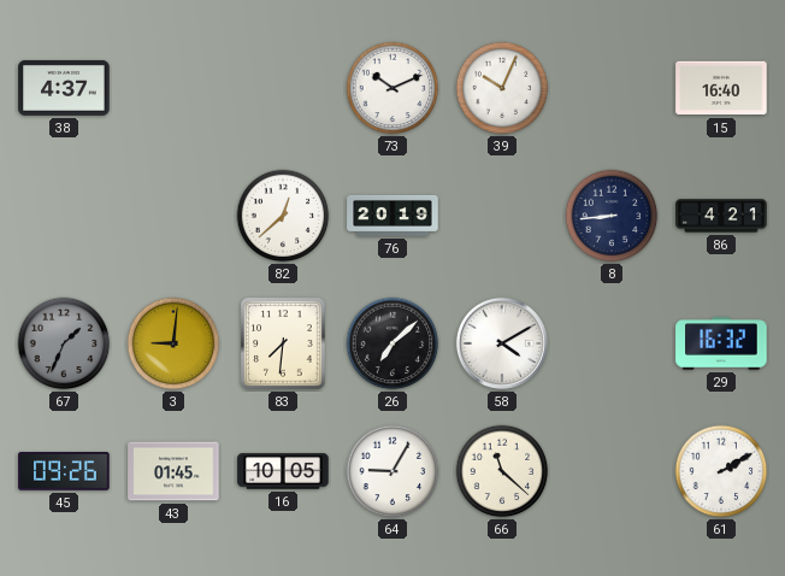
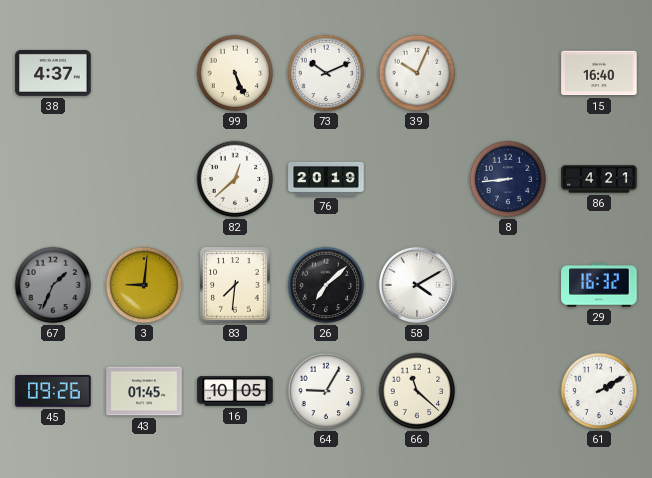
99: none -> 5:26 (235, 73)
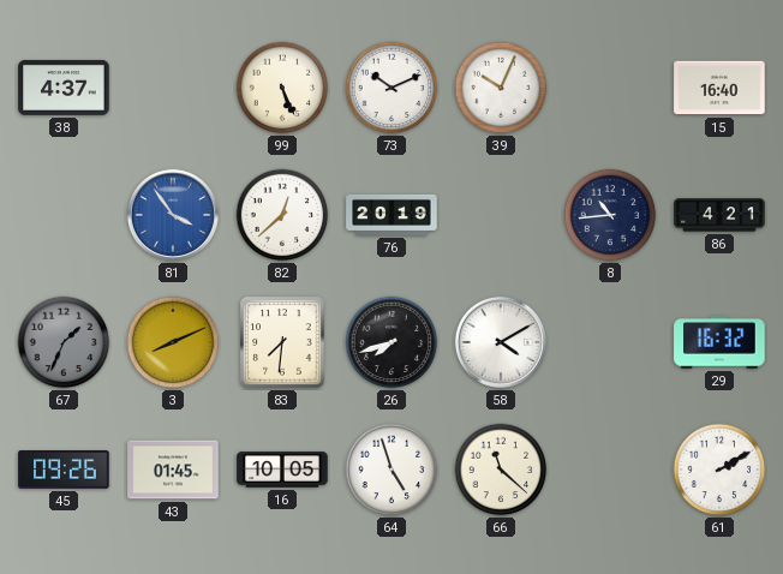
81: none -> 3:54 (173, 215)
8: 8:44 -> 10:44 (610, 215)
3: 9:01 -> 8:11 (173, 342)
26: 7:08 -> 7:42 (391, 342)
64: 9:05 -> 4:57 (391, 470)
